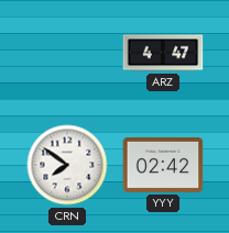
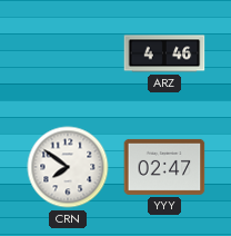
ARZ: 4:47 -> 4:46 (164, 53)
YYY: 02:42 -> 02:47 (164, 167)
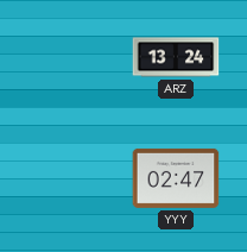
ARZ: 4:46 -> 13:24 (176, 57)
CRN: 7:51 -> none (68, 167)
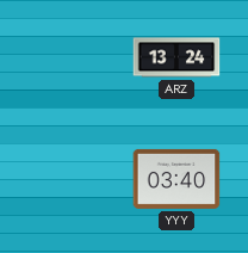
YYY: 02:47 -> 03:40 (176, 179)
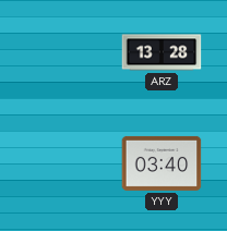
ARZ: 13:24 -> 13:28 (162, 52)
